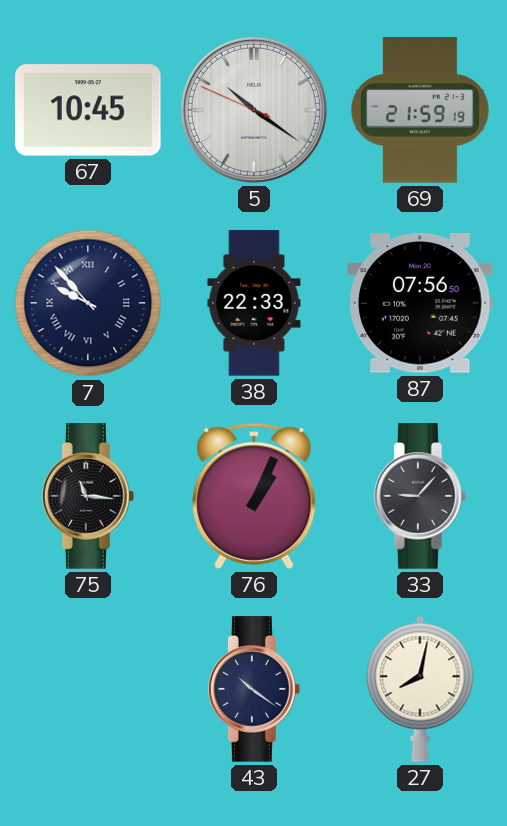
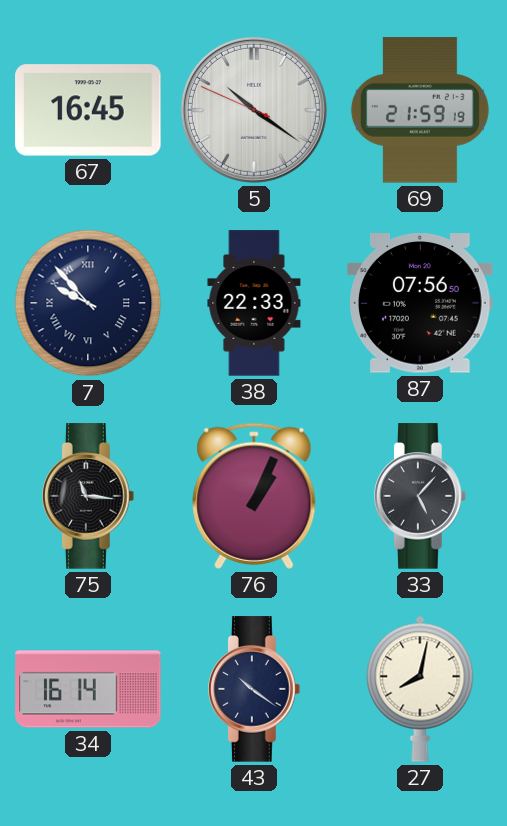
67: 10:45 -> 16:45 (88, 110)
33: 9:07 -> 5:07 (421, 496)
34: none -> 16:14 (88, 689)
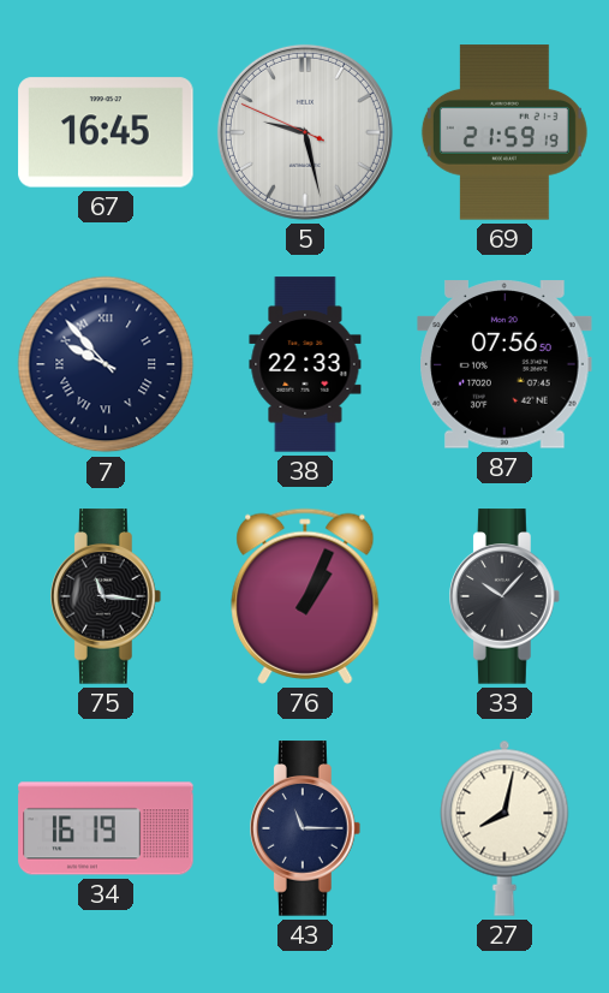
5: 10:20 -> 9:27 (305, 132)
33: 5:07 -> 10:07 (506, 596)
34: 16:14 -> 16:19 (106, 828)
43: 10:21 -> 11:15 (306, 828)
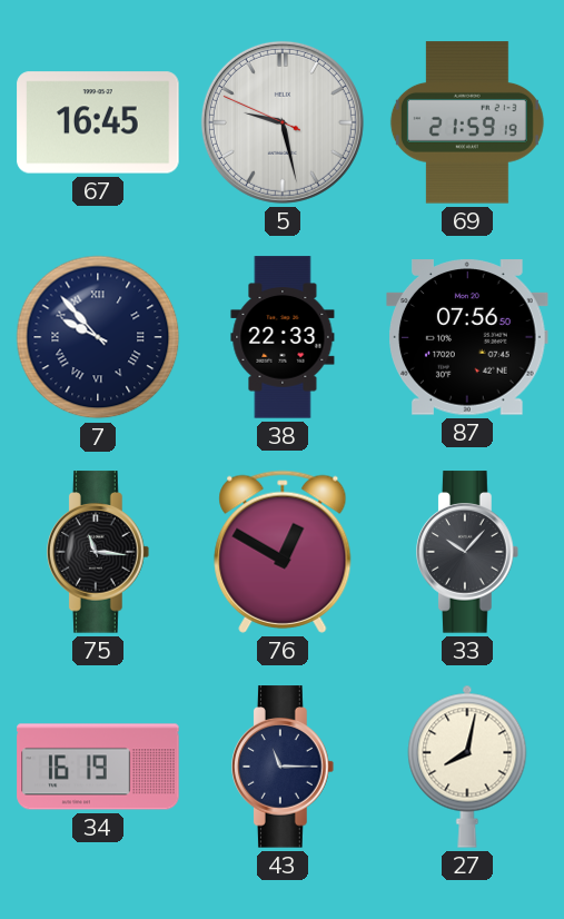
76: 1:04 -> 12:50 (283, 552)
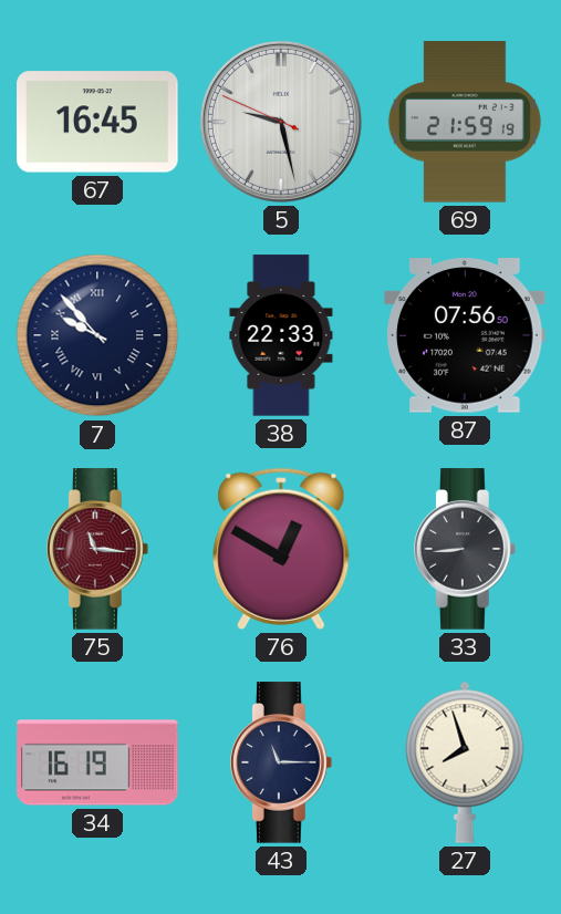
75 dial: black -> burgundy (98, 549)
33: 10:07 -> 8:44 (466, 549)
27: 8:02 -> 7:57 (465, 762)
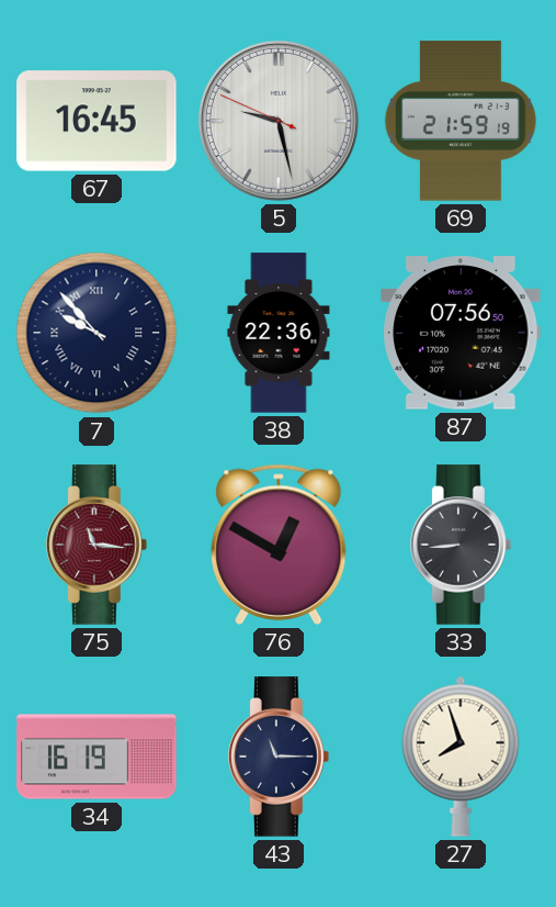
38: 22:33 -> 22:36 (279, 333)
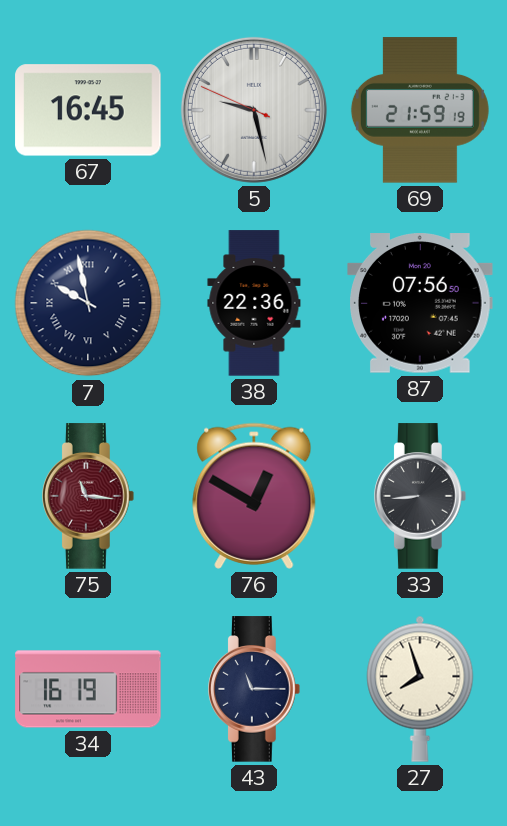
7: 9:53 -> 9:58 (88, 303)
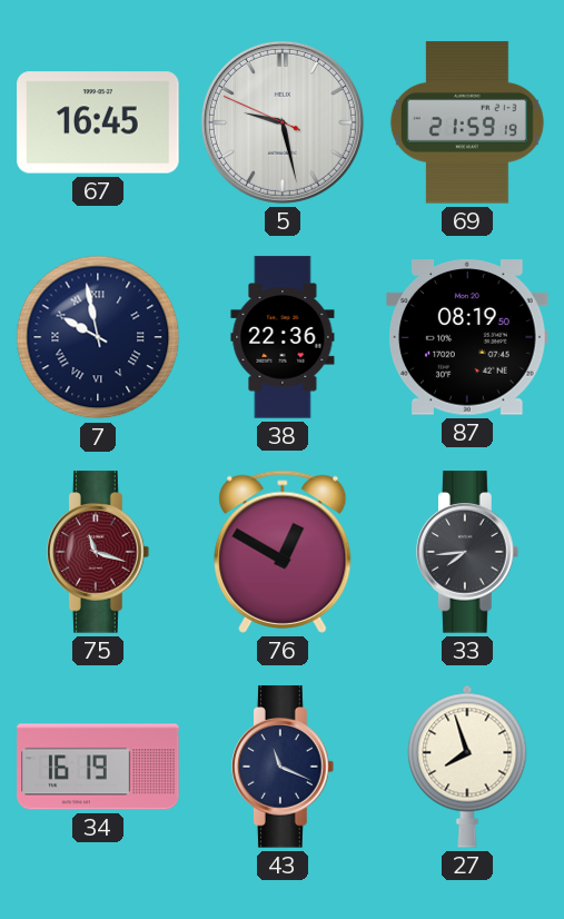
87: 07:56 -> 08:19 (467, 337)
75: 11:16 -> 11:18 (99, 552)
33: 8:44 -> 7:44 (468, 552)
43: 11:15 -> 11:19 (284, 767)
